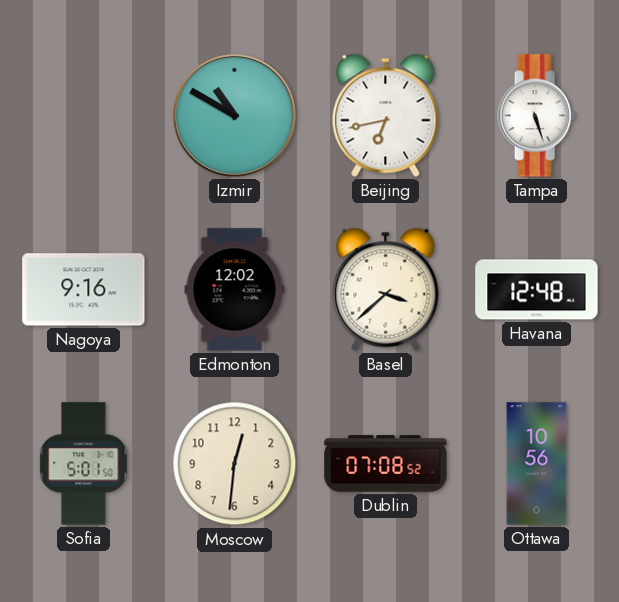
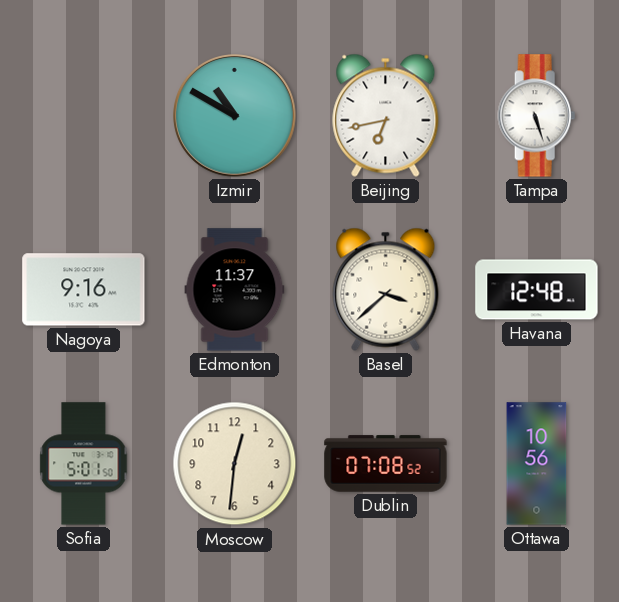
Edmonton: 12:02 -> 11:37 (235, 290)
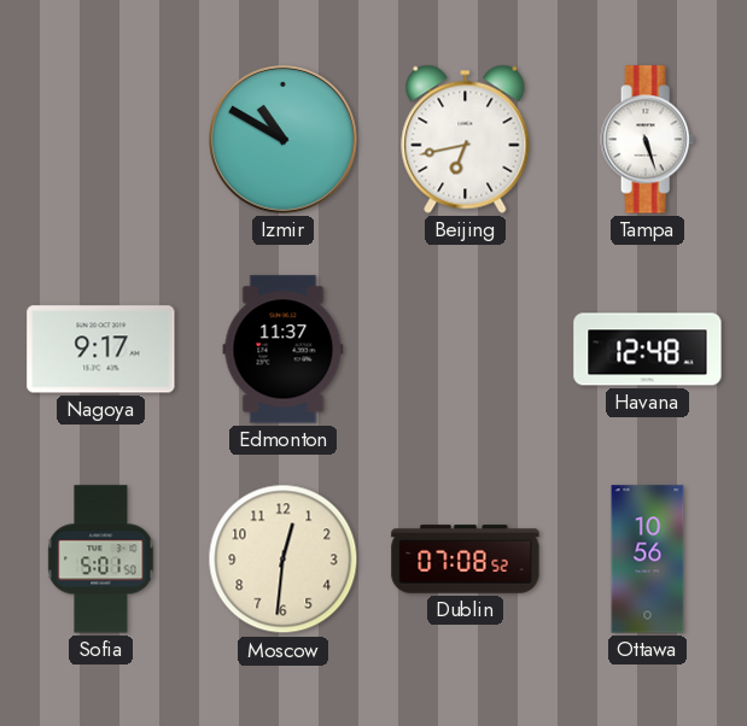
Nagoya: 9:16 -> 9:17 (101, 350)
Basel: 3:38 -> none (386, 289)
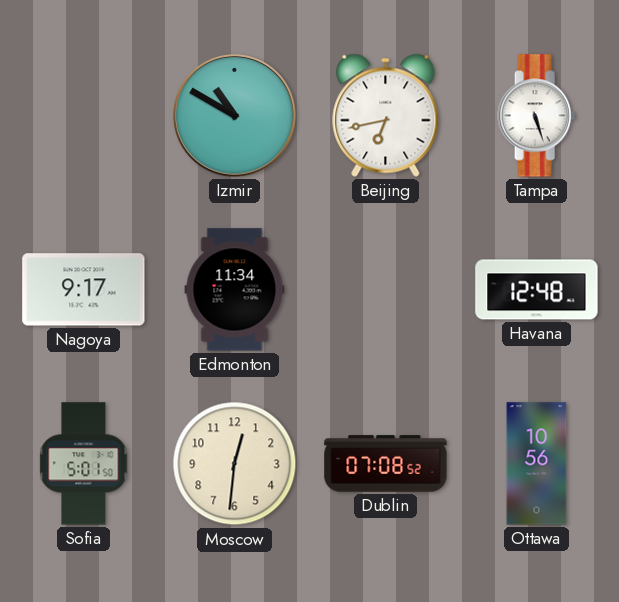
Edmonton: 11:37 -> 11:34 (235, 290)
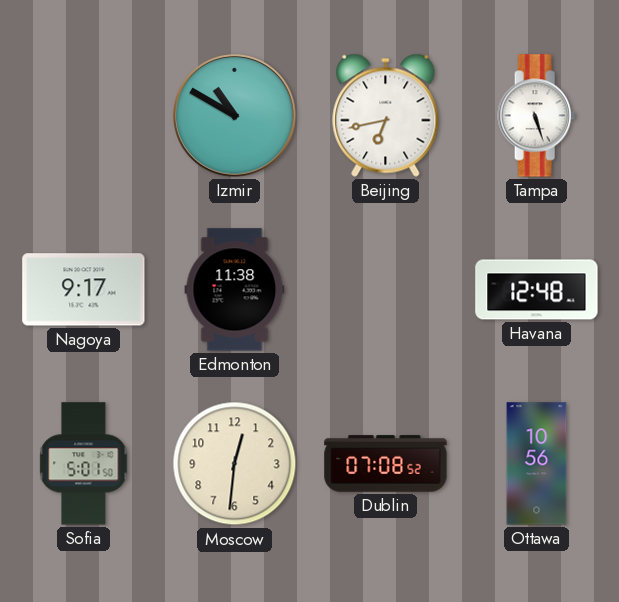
Edmonton: 11:34 -> 11:38 (235, 290)
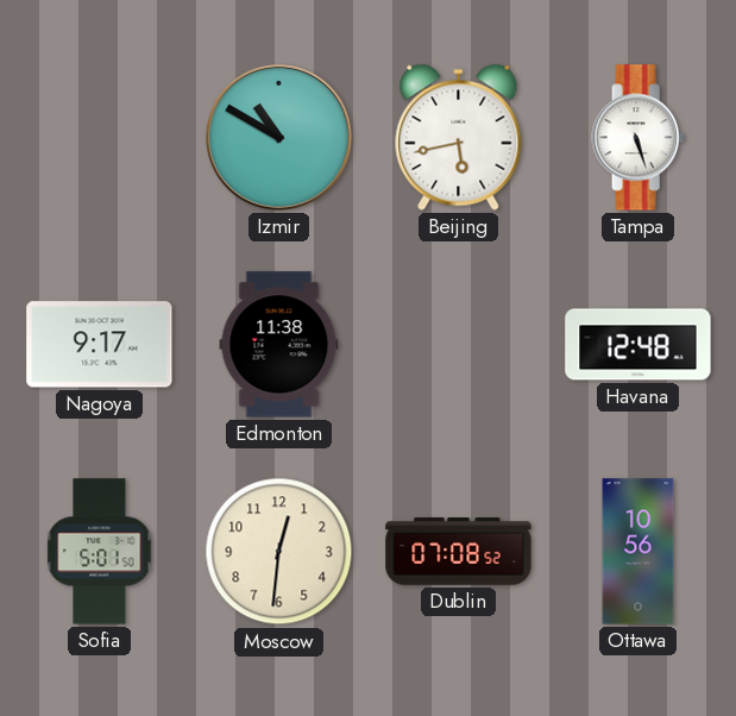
Beijing: 6:43 -> 5:43 (459, 137)
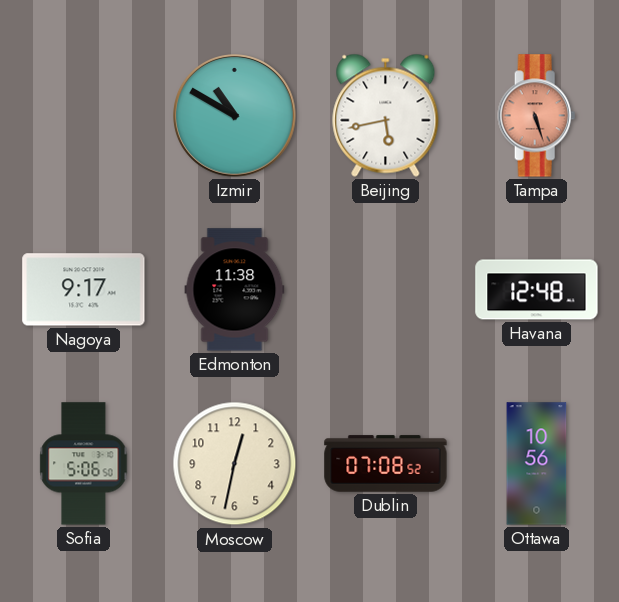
Tampa dial: white -> salmon (537, 116)
Sofia: 5:01 -> 5:06 (84, 464)
Moscow: 12:31 -> 12:32 (235, 464)
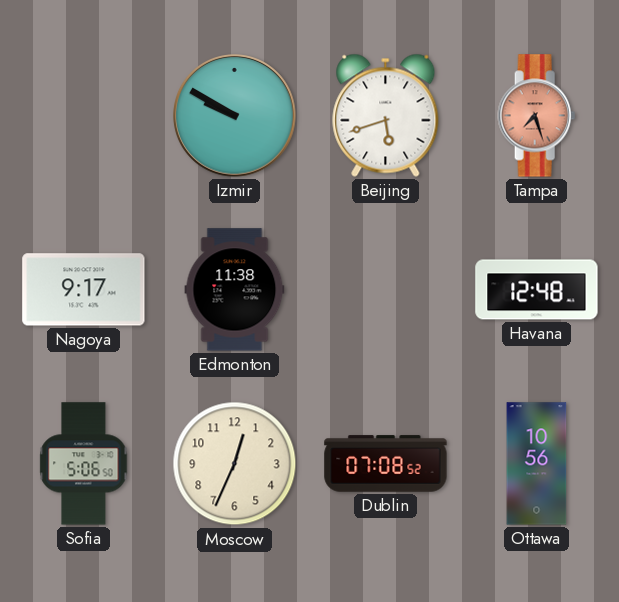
Izmir: 10:50 -> 9:50 (235, 116)
Beijing: 5:43 -> 5:42 (386, 115)
Tampa: 5:27 -> 7:27 (537, 116)
Moscow: 12:32 -> 12:34 (235, 464)
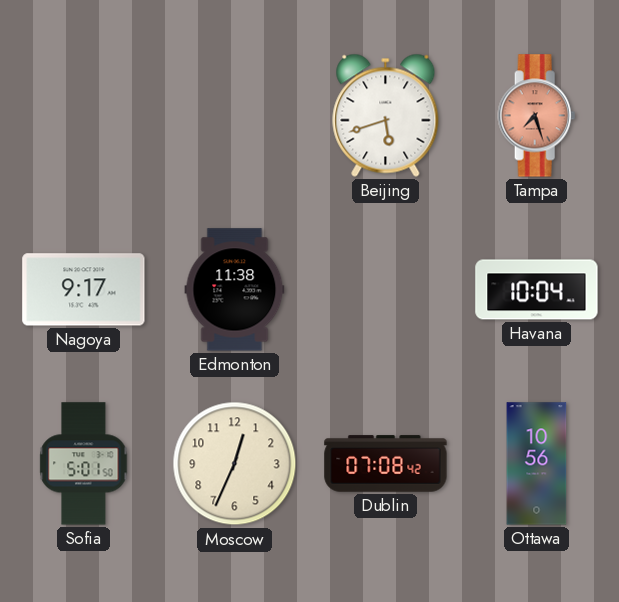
Izmir: 9:50 -> none (235, 116)
Havana: 12:48 -> 10:04 (537, 290)
Sofia: 5:06 -> 5:01 (84, 464)
Dublin: 07:08:52 -> 07:08:42 (386, 464)
